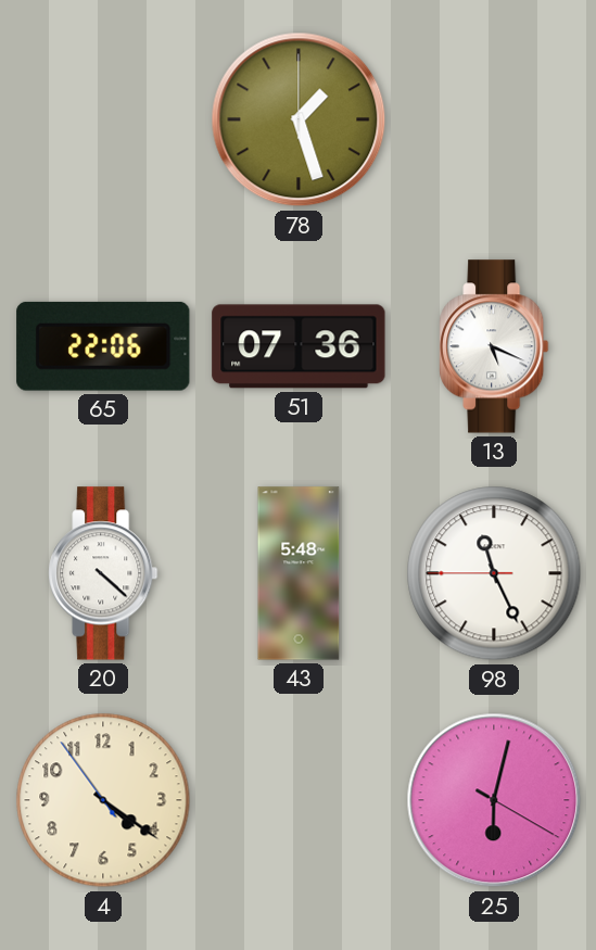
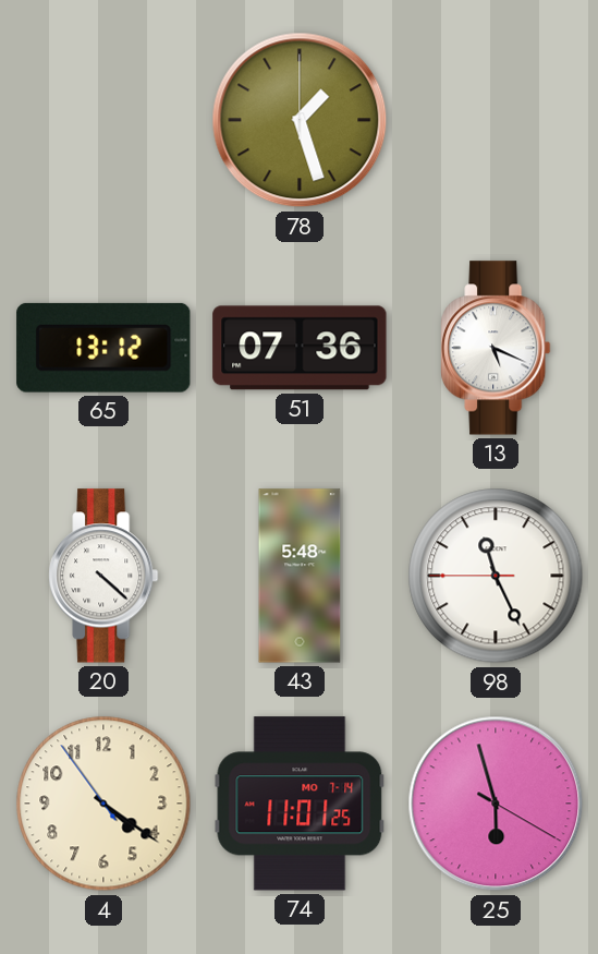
65: 22:06 -> 13:12 (103, 348)
74: none -> 11:01 (300, 804)
25: 6:02 -> 5:57 (496, 804)
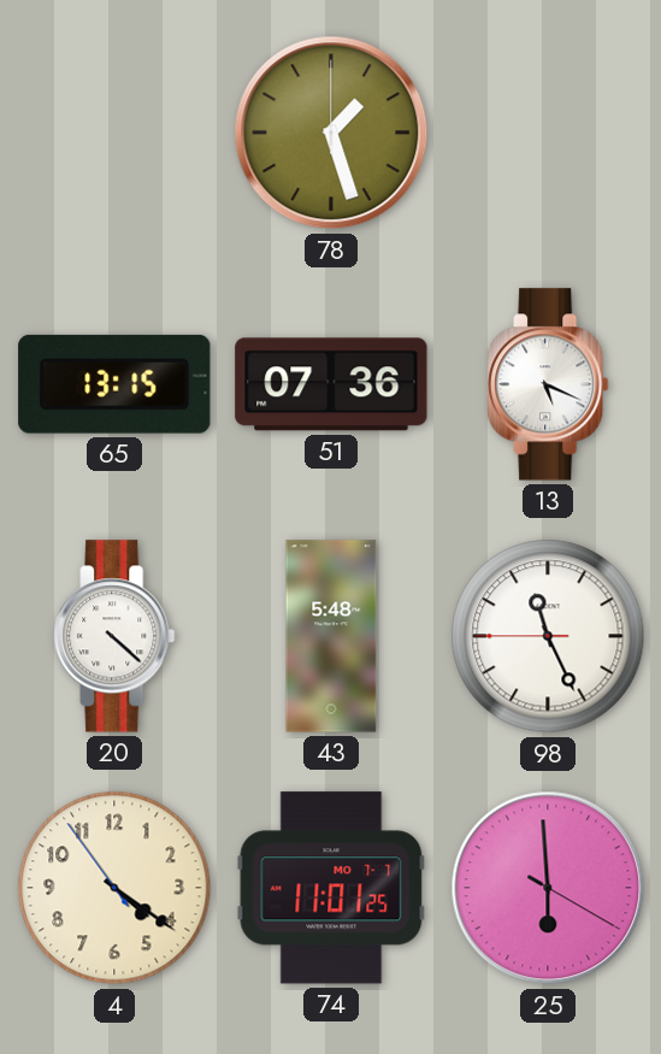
65: 13:12 -> 13:15 (114, 384)
74 date: MO 7-14 -> MO 7-7 (331, 888)
25: 5:57 -> 5:59 (548, 888)
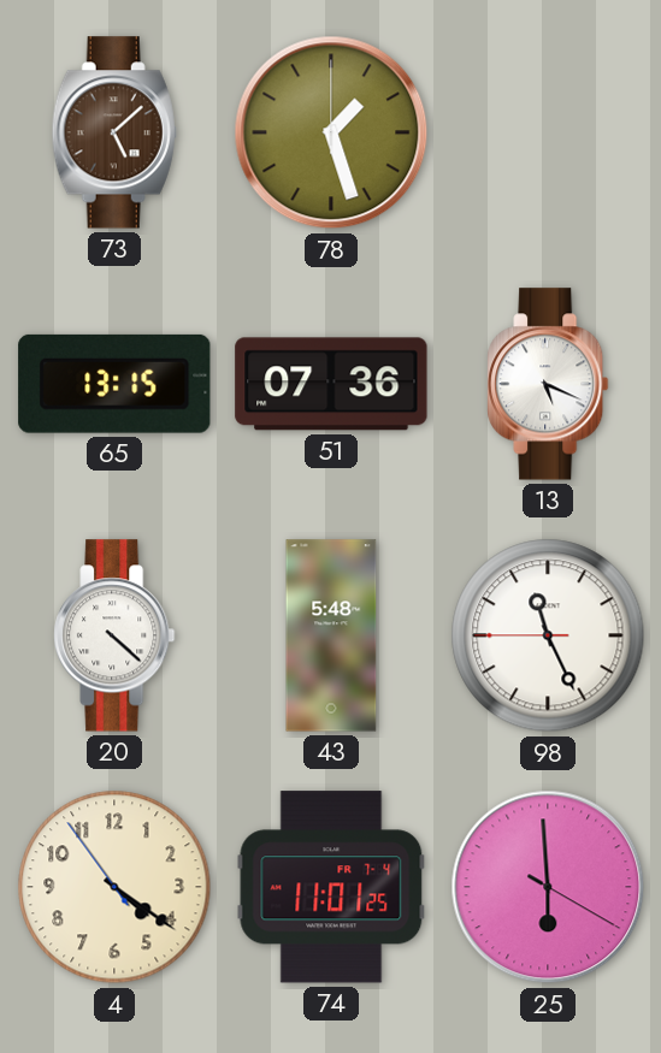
73: none -> 5:08 (114, 132)
74 date: MO 7-7 -> FR 7-4 (331, 887)
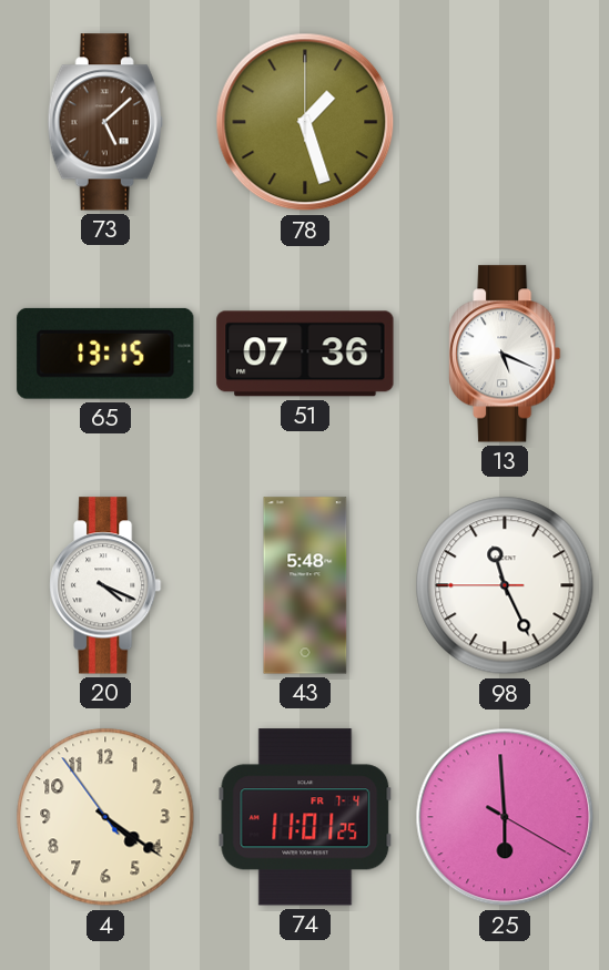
20: 4:22 -> 4:19 (105, 585)
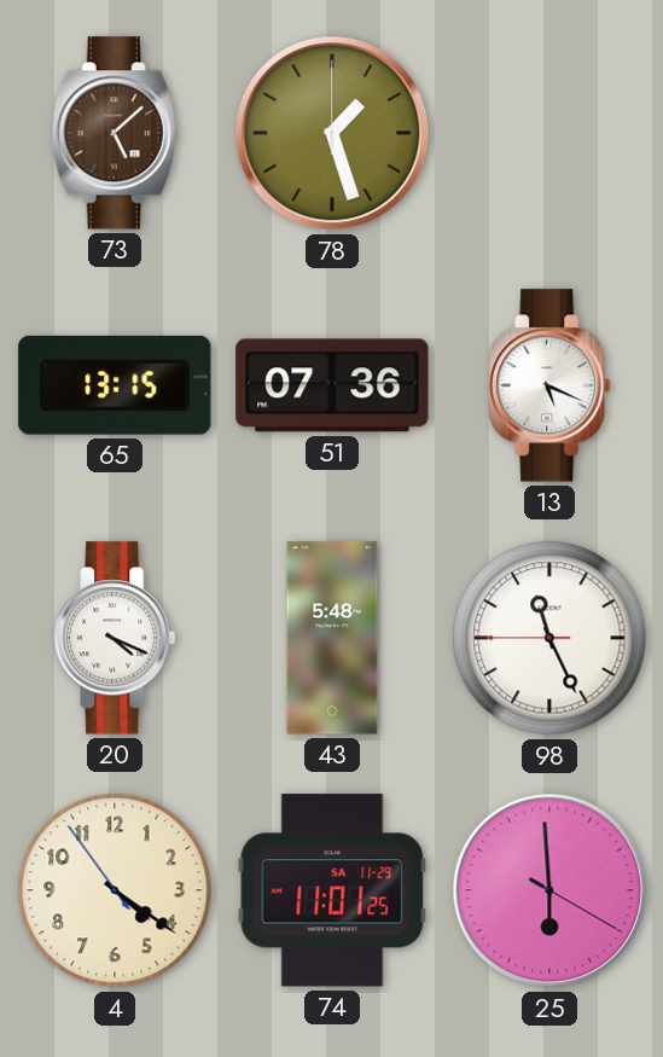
74 date: FR 7-4 -> SA 11-29 (332, 890)
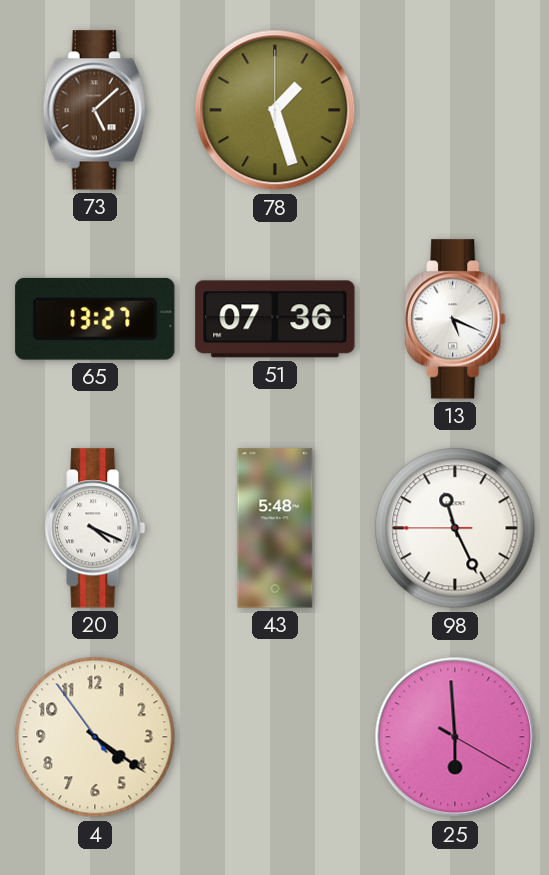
65: 13:15 -> 13:27 (95, 319)
74: 11:01 -> none (332, 890)
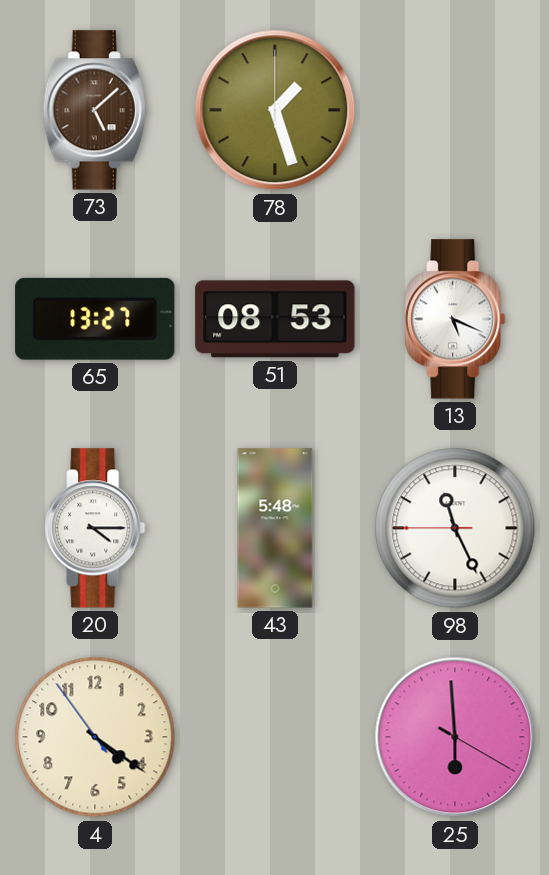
51: 07:36 -> 08:53 (275, 319)
20: 4:19 -> 4:15 (95, 528)
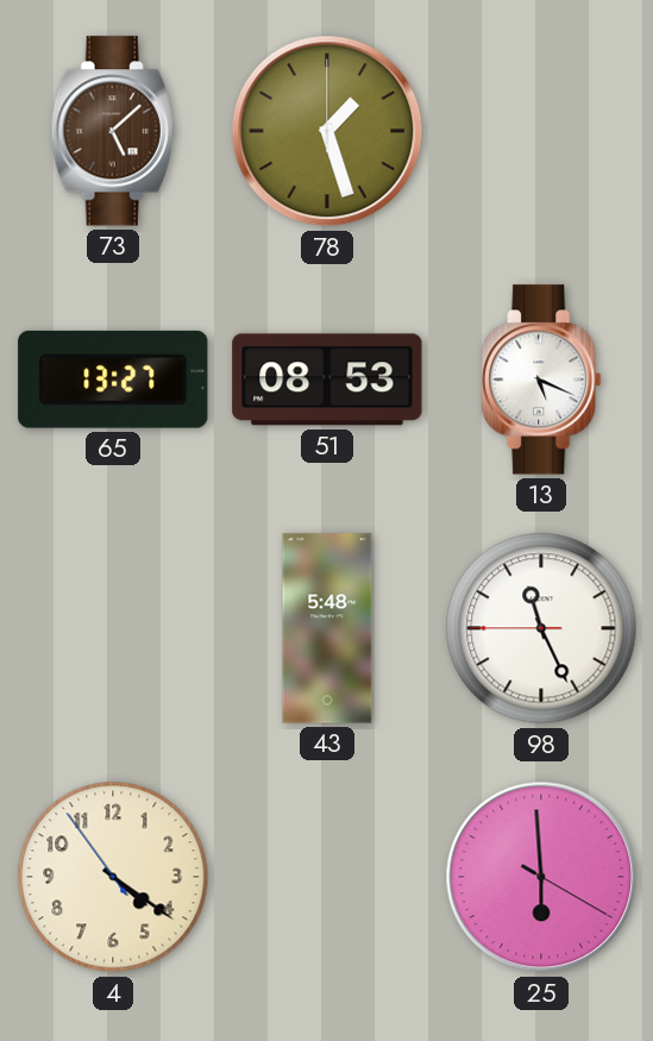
20: 4:15 -> none (95, 528)
